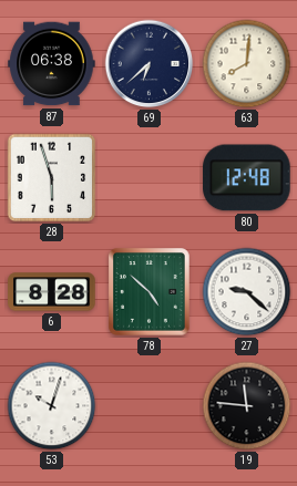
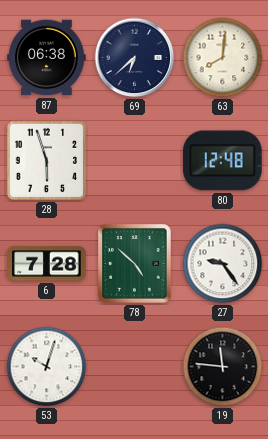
6: 8:28 -> 7:28 (47, 264)
27: 9:22 -> 9:24 (223, 264)
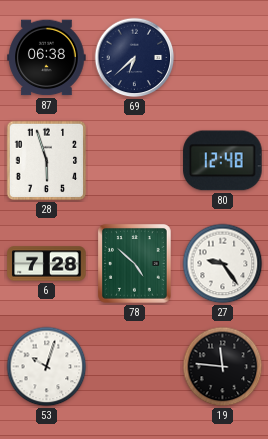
63: 8:01 -> none (223, 58)
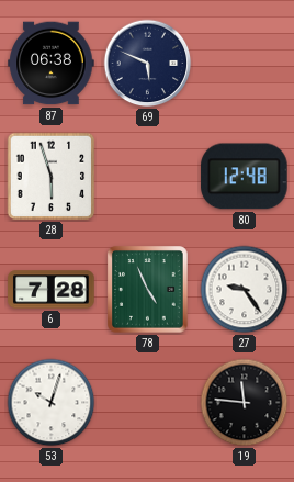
69: 6:38 -> 5:49 (148, 64)
78: 4:52 -> 4:56 (148, 290)
